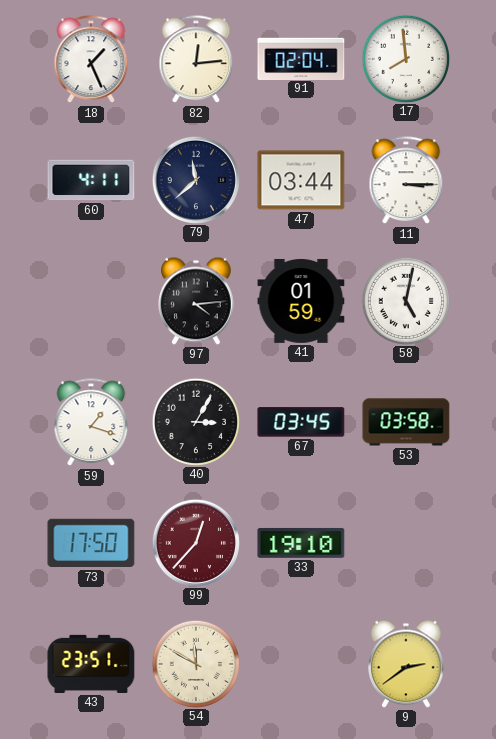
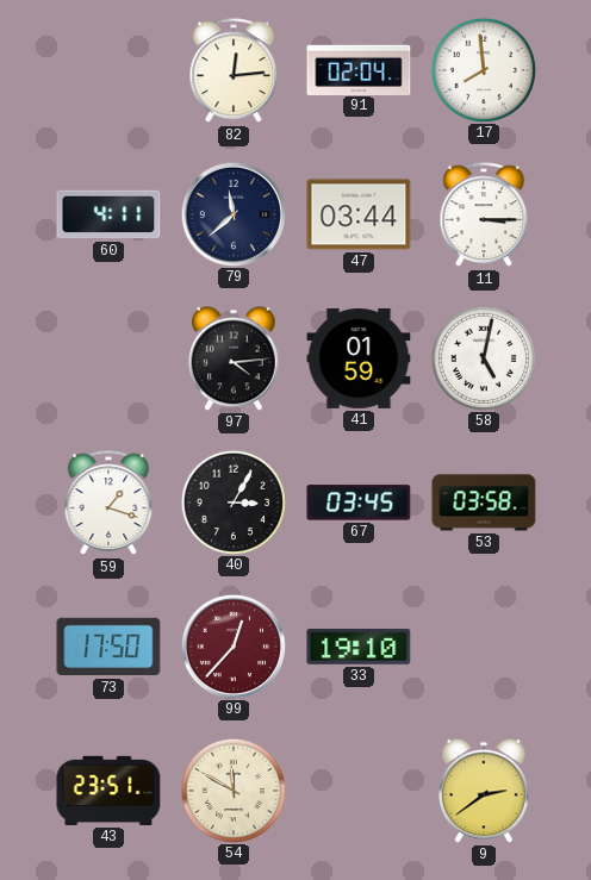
18: 1:26 -> none (91, 60)
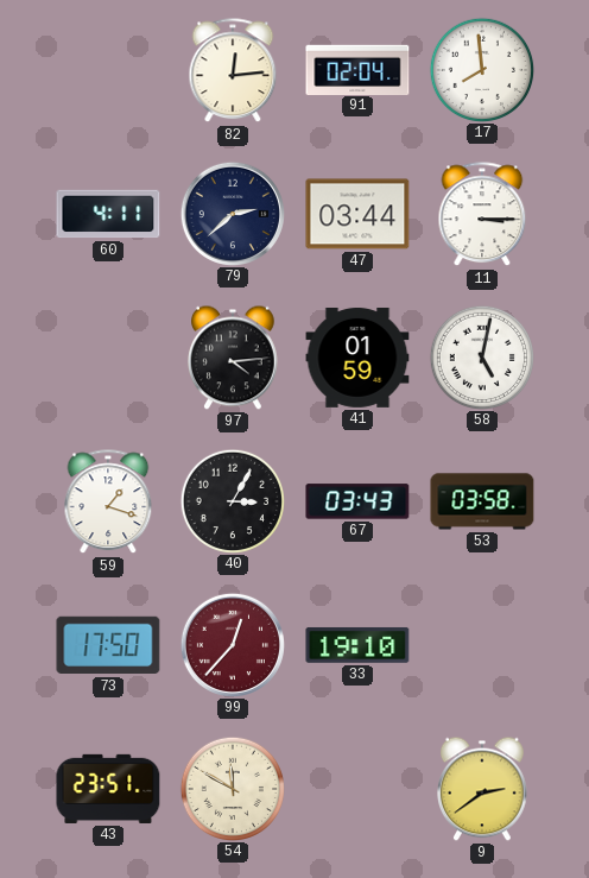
79: 11:38 -> 2:38 (232, 213)
67: 03:45 -> 03:43 (357, 501)
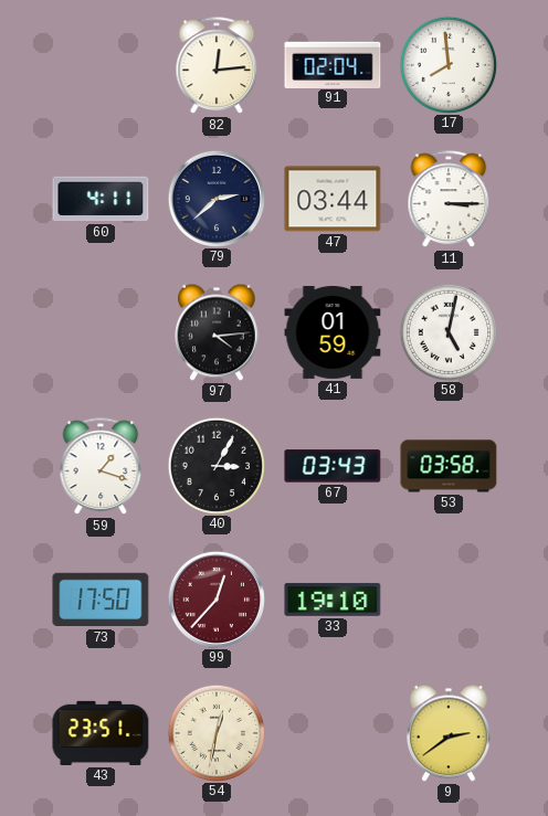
54: 11:50 -> 12:32 (215, 732)
